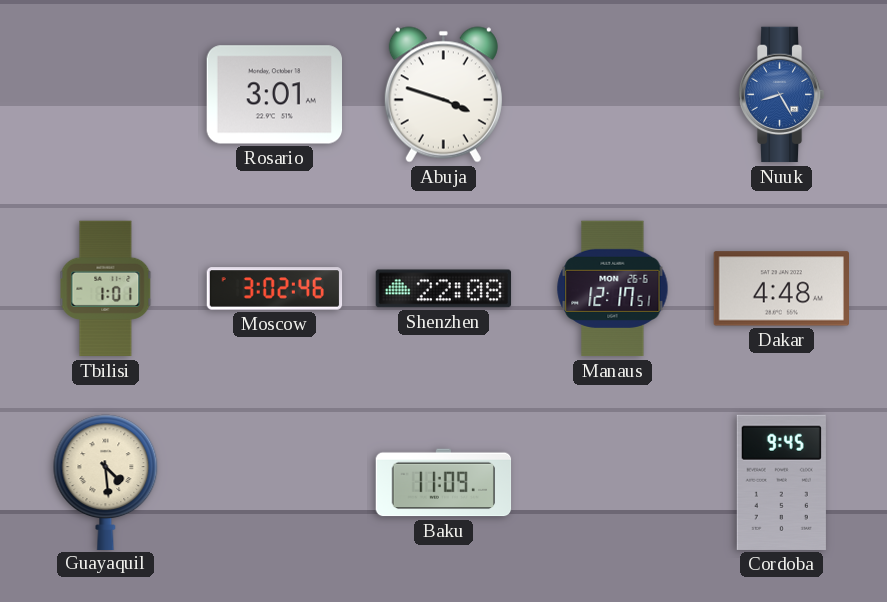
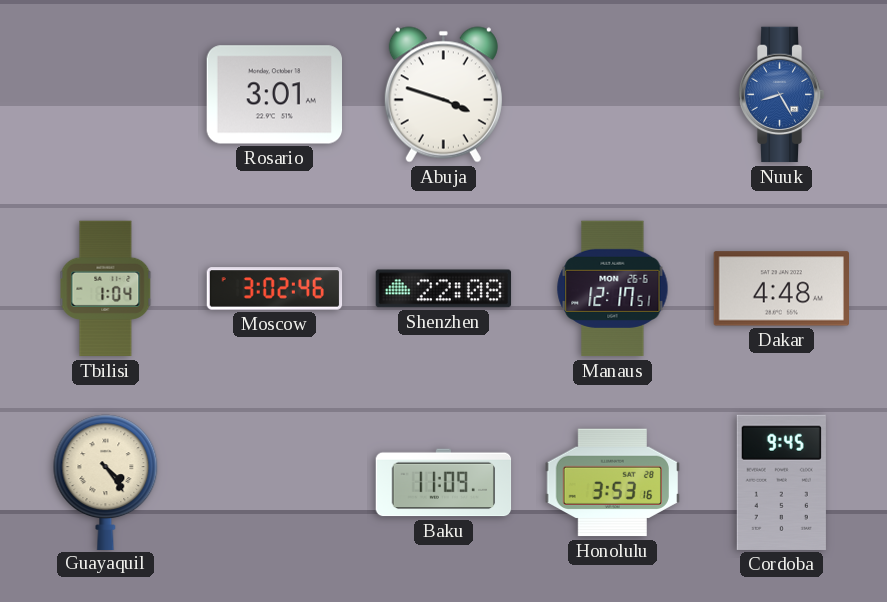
Tbilisi: 1:01 -> 1:04 (106, 289)
Guayaquil: 4:29 -> 4:24 (106, 482)
Honolulu: none -> 3:53 (612, 483)
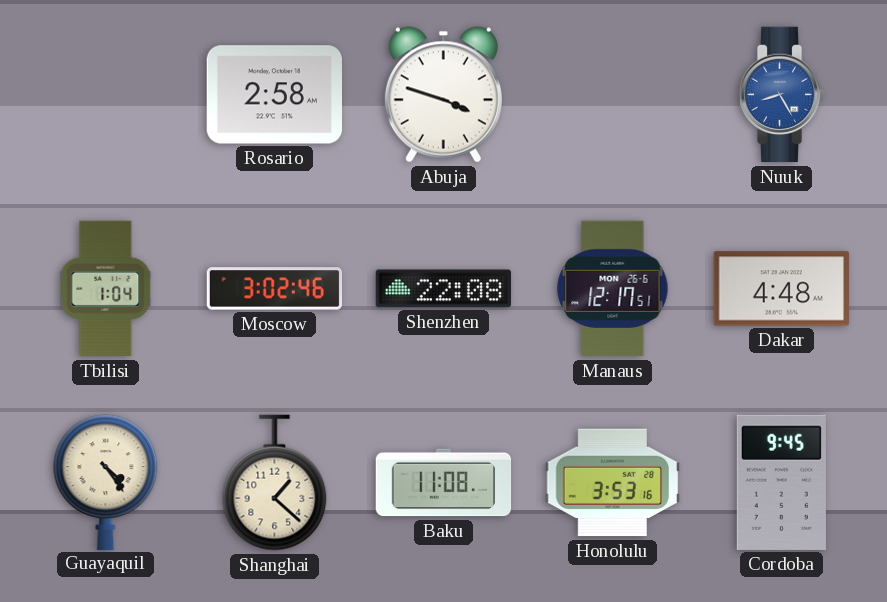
Rosario: 3:01 -> 2:58 (274, 95)
Shanghai: none -> 1:22 (275, 483)
Baku: 11:09 -> 11:08 (444, 483)
